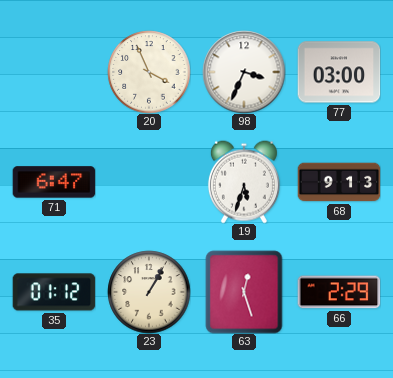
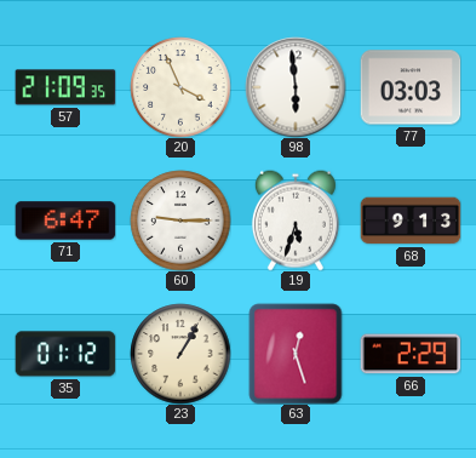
57: none -> 21:09 (65, 87)
98: 3:34 -> 5:59 (296, 87)
77: 03:00 -> 03:03 (411, 87)
60: none -> 9:15 (180, 221)
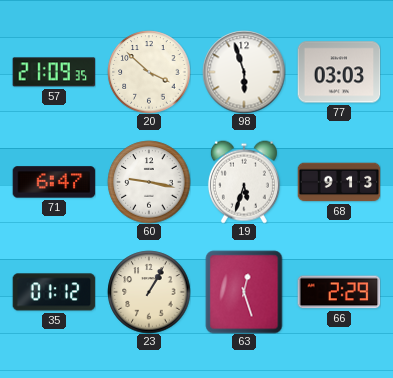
20: 3:56 -> 3:52 (149, 72)
98: 5:59 -> 5:57 (244, 72)
60: 9:15 -> 9:17 (149, 182)
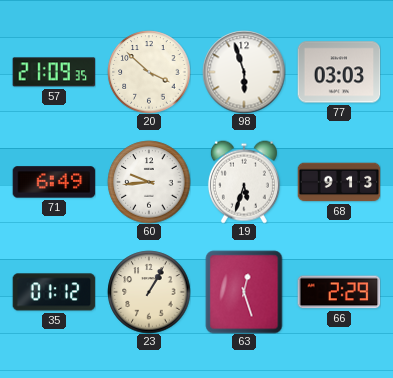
71: 6:47 -> 6:49 (54, 182)
60: 9:17 -> 9:44 (149, 182)
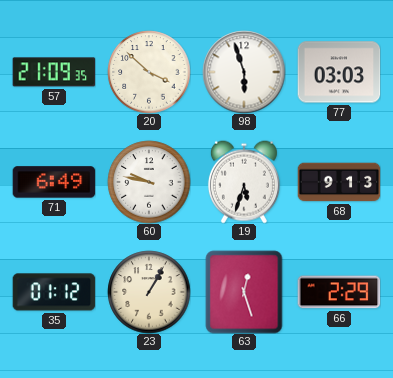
60: 9:44 -> 9:47 (149, 182)
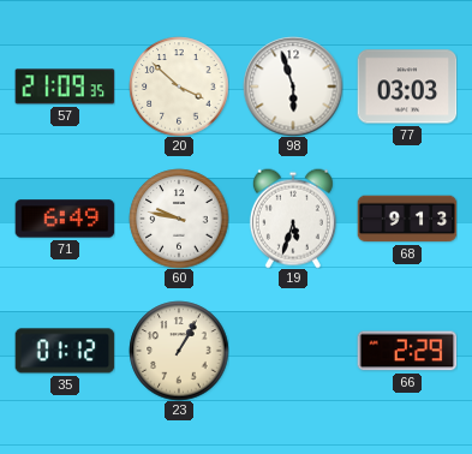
63: 12:27 -> none (244, 292)
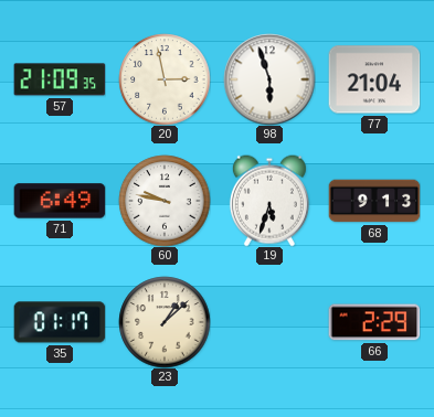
20: 3:52 -> 2:58 (165, 79)
77: 03:03 -> 21:04 (374, 79)
35: 01:12 -> 01:17 (60, 322)
23: 1:05 -> 1:08 (165, 322)
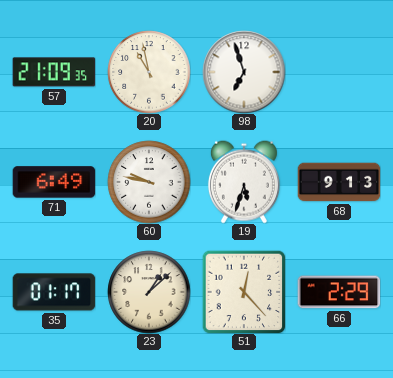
20: 2:58 -> 10:58 (149, 72)
98: 5:57 -> 6:57 (244, 72)
77: 21:04 -> none (374, 79)
51: none -> 12:23 (244, 292)
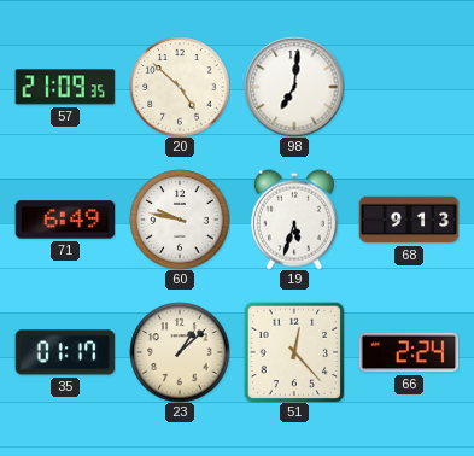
20: 10:58 -> 4:52 (180, 87)
98: 6:57 -> 7:01 (294, 87)
66: 2:29 -> 2:24 (409, 352)
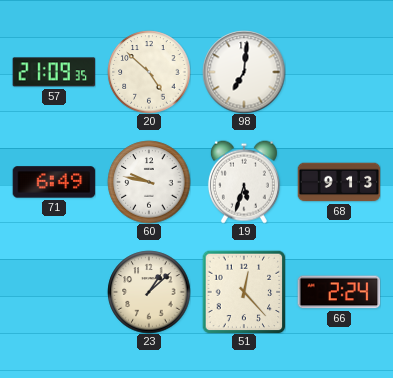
35: 01:17 -> none (65, 352)
